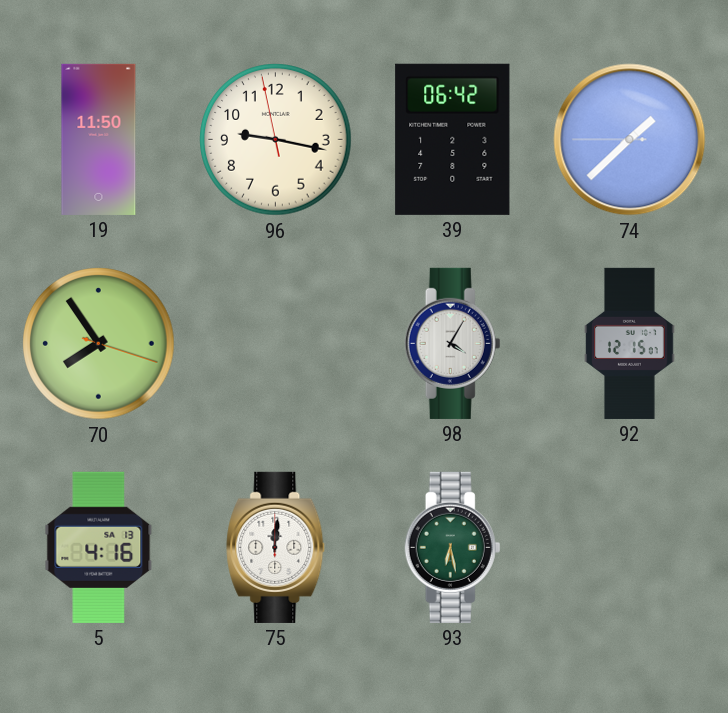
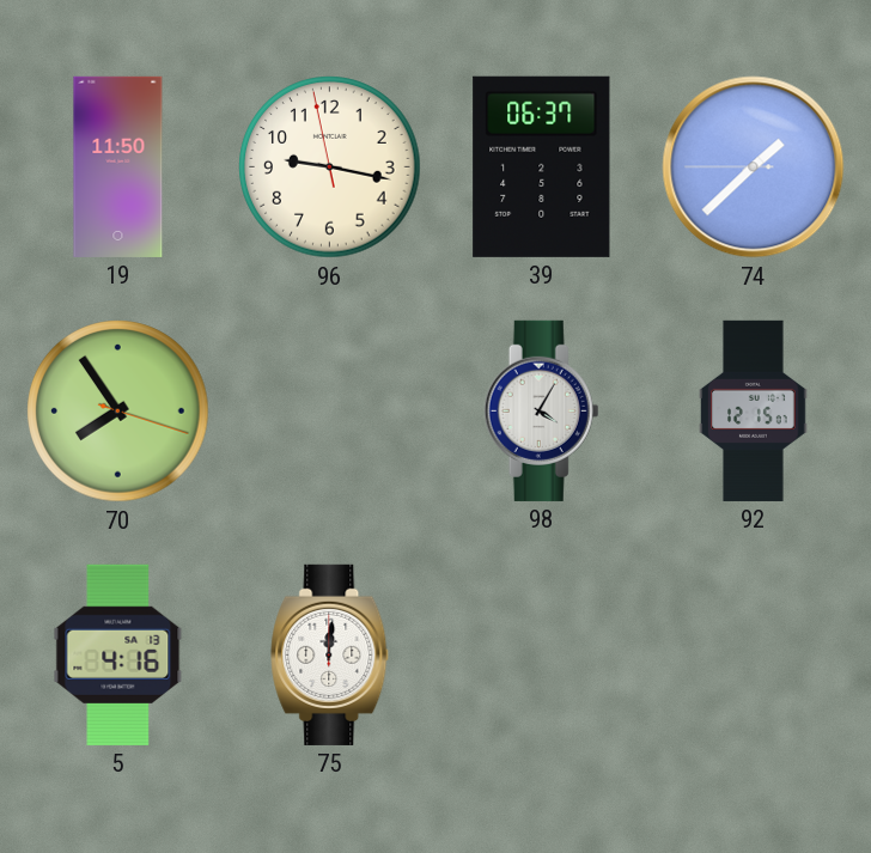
39: 06:42 -> 06:37 (542, 166)
93: 6:28 -> none (453, 547)
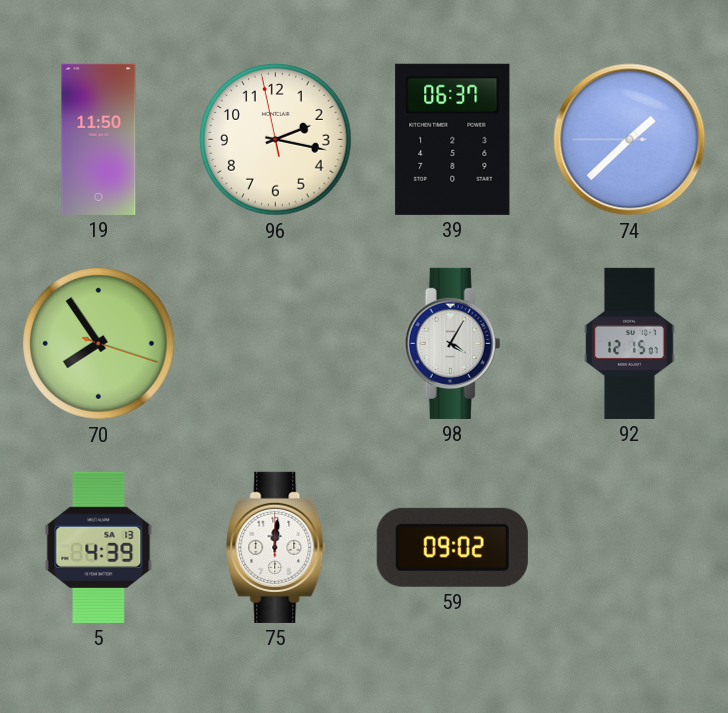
96: 9:16 -> 2:16 (276, 140)
5: 4:16 -> 4:39 (99, 547)
59: none -> 09:02 (452, 547)
